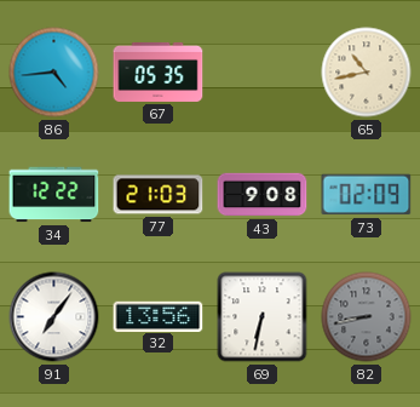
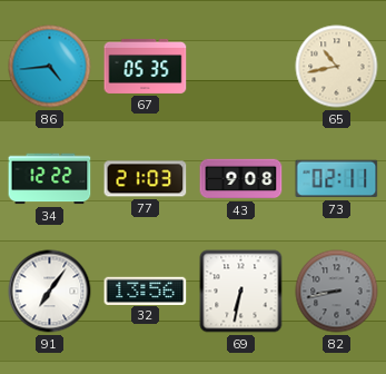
73: 02:09 -> 02:11 (337, 179)
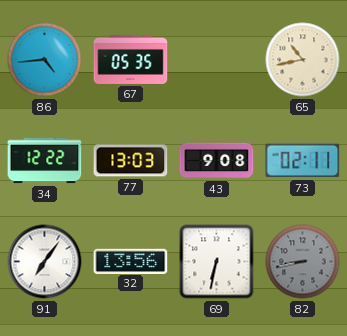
77: 21:03 -> 13:03 (131, 161)
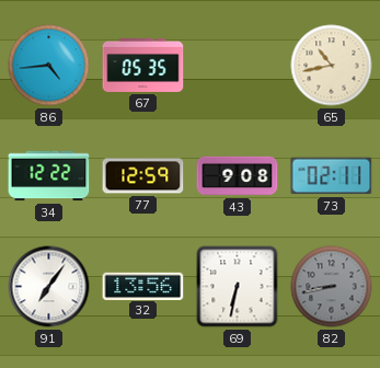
77: 13:03 -> 12:59 (143, 176)
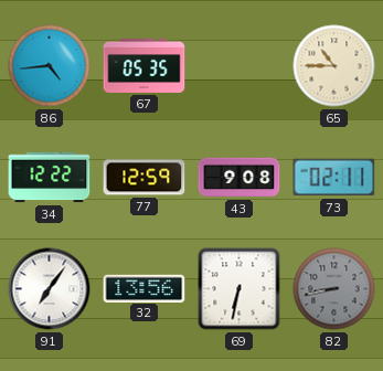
65: 10:43 -> 10:45 (334, 66)
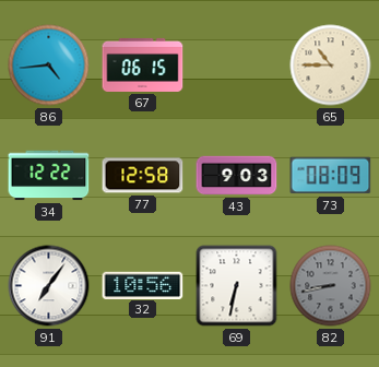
67: 05:35 -> 06:15 (143, 64)
77: 12:59 -> 12:58 (143, 176)
43: 9:08 -> 9:03 (237, 176)
73: 02:11 -> 08:09 (331, 176)
32: 13:56 -> 10:56 (143, 285)
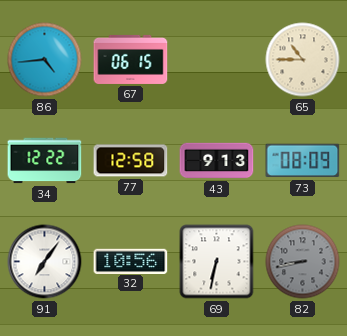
43: 9:03 -> 9:13 (217, 161)
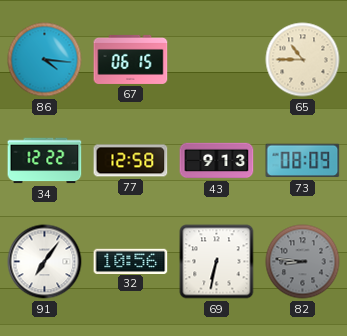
86: 4:44 -> 4:16 (45, 60)
82: 8:43 -> 8:46 (303, 262)
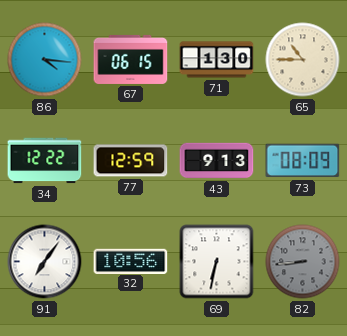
71: none -> 1:30 (217, 60)
77: 12:58 -> 12:59 (131, 161)
82: 8:46 -> 8:44 (303, 262)
